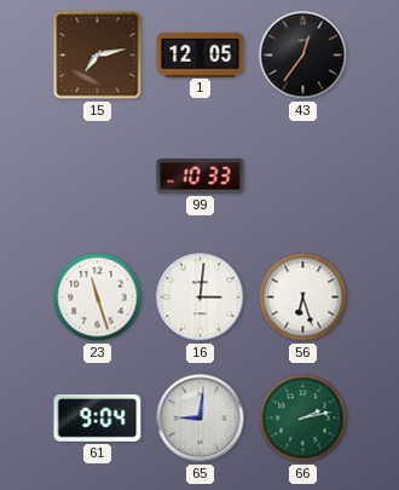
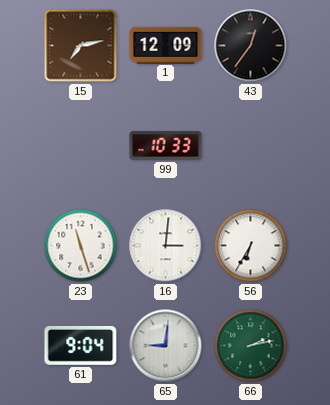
1: 12:05 -> 12:09 (166, 45)
56: 6:27 -> 6:35 (251, 246)
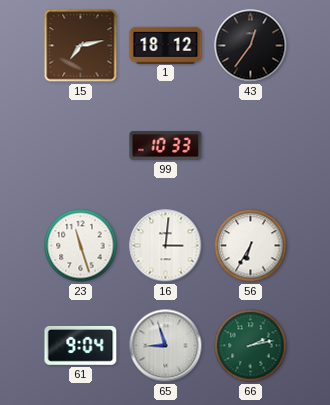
1: 12:09 -> 18:12 (166, 45)
65: 9:01 -> 8:57 (166, 346)
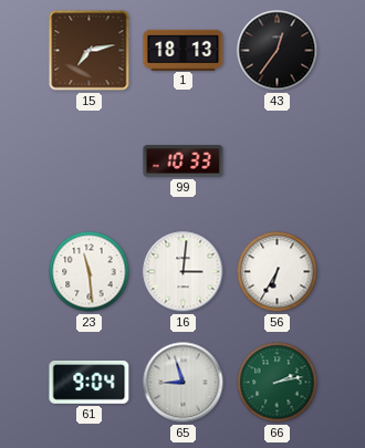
1: 18:12 -> 18:13 (184, 50)
23: 11:27 -> 11:29 (90, 272)
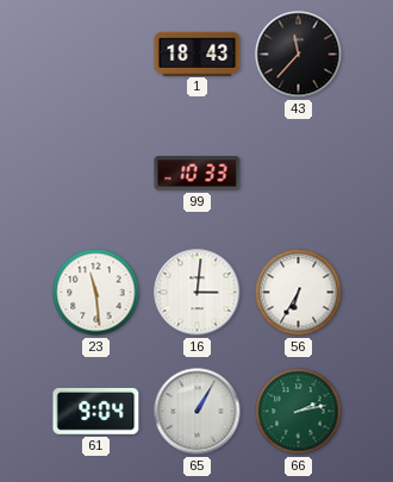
15: 7:13 -> none (90, 51)
1: 18:13 -> 18:43 (198, 54)
43: 12:36 -> 11:37 (299, 55)
65: 8:57 -> 1:05 (198, 412)
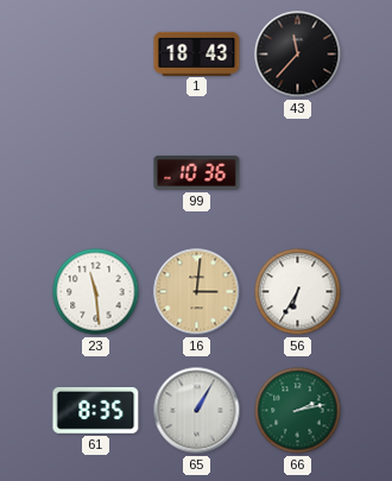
99: 10:33 -> 10:36 (197, 173)
16 dial: white -> champagne (197, 292)
61: 9:04 -> 8:35 (96, 410)
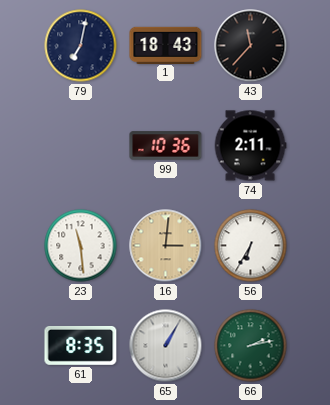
79: none -> 7:02 (81, 46)
74: none -> 2:11 (250, 146)
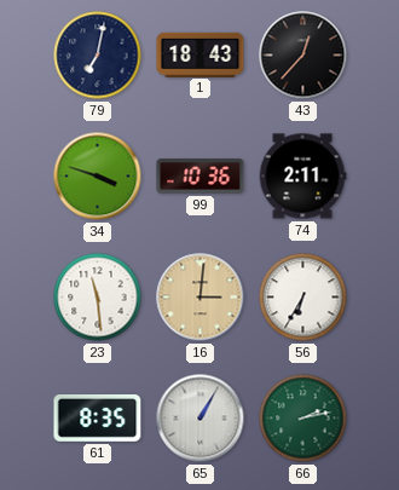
43: 11:37 -> 12:37 (303, 56)
34: none -> 3:48 (98, 177)
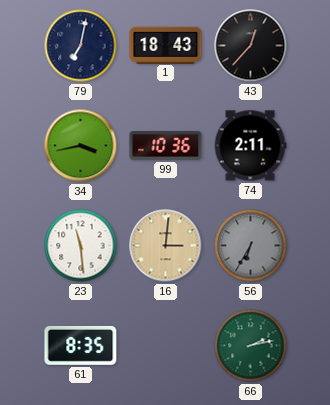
34: 3:48 -> 3:43 (81, 146)
56 dial: white -> grey (251, 246)
65: 1:05 -> none (201, 419)
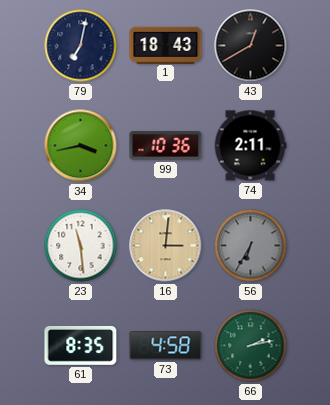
43: 12:37 -> 12:40 (251, 46)
73: none -> 4:58 (166, 346)
